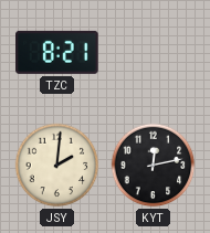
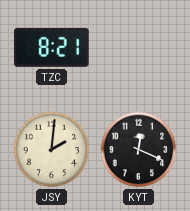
KYT: 12:13 -> 12:19 (139, 150)
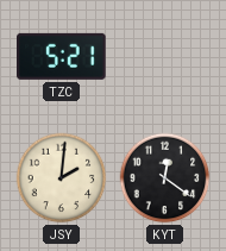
TZC: 8:21 -> 5:21 (62, 56)
KYT: 12:19 -> 12:21 (165, 178)
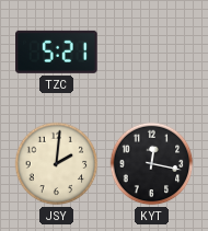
KYT: 12:21 -> 12:17 (152, 164)
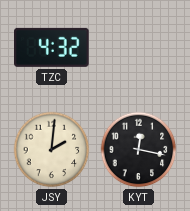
TZC: 5:21 -> 4:32 (52, 47)
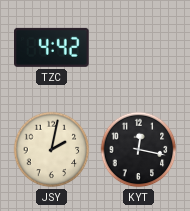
TZC: 4:32 -> 4:42 (52, 47)
JSY: 2:01 -> 2:02 (52, 150)
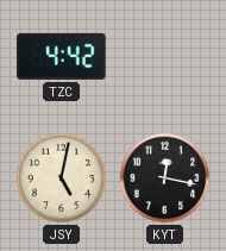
JSY: 2:02 -> 5:02 (62, 178)
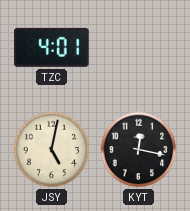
TZC: 4:42 -> 4:01 (52, 47)
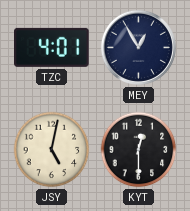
MEY: none -> 12:55 (138, 47)
KYT: 12:17 -> 12:30 (139, 150)
